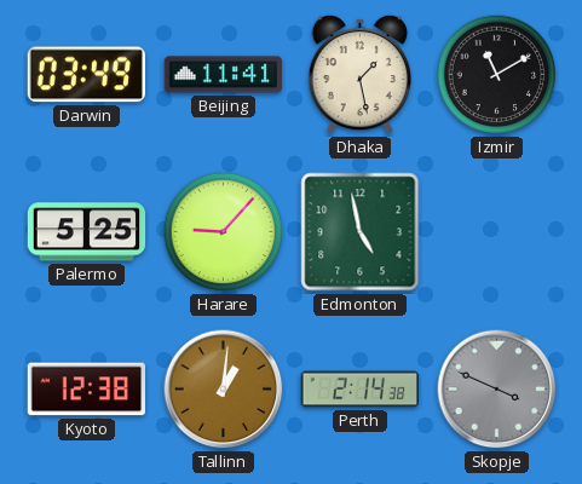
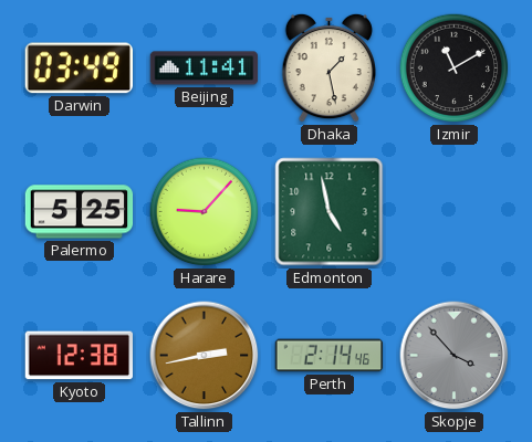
Tallinn: 1:01 -> 2:43 (205, 356)
Perth: 2:14:38 -> 2:14:46 (330, 356)
Skopje: 3:49 -> 3:53 (455, 356)
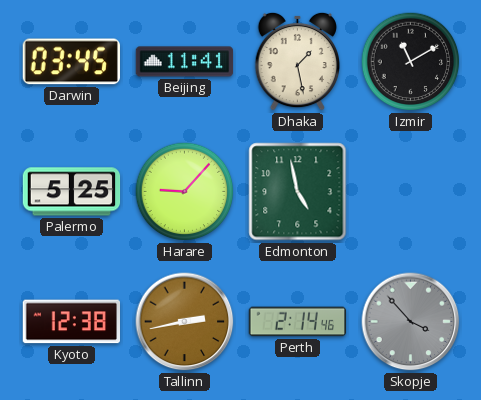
Darwin: 03:49 -> 03:45 (71, 62)
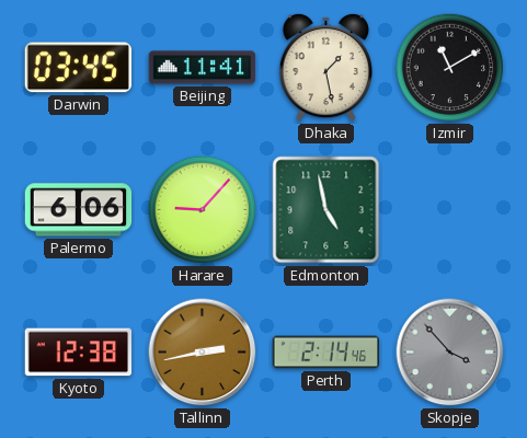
Palermo: 5:25 -> 6:06 (79, 210)
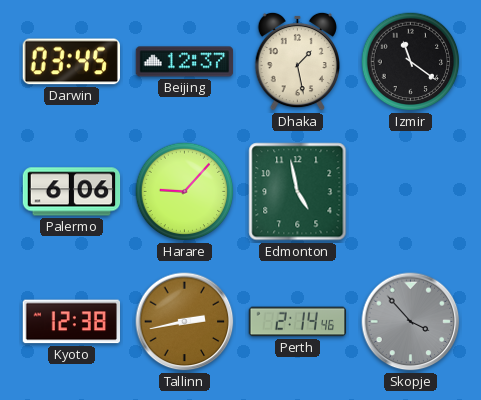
Beijing: 11:41 -> 12:37 (185, 62)
Izmir: 11:10 -> 11:21 (411, 62)
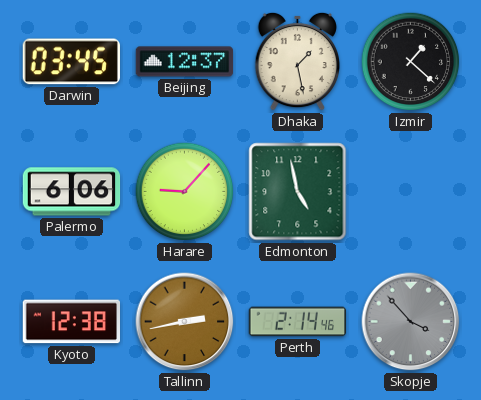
Izmir: 11:21 -> 1:22 (411, 62)
